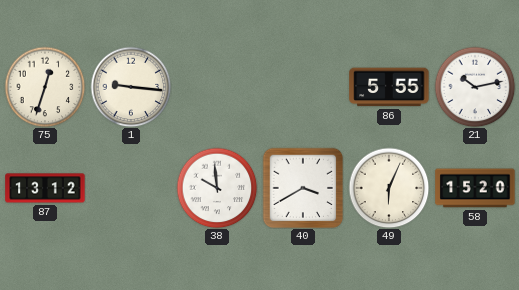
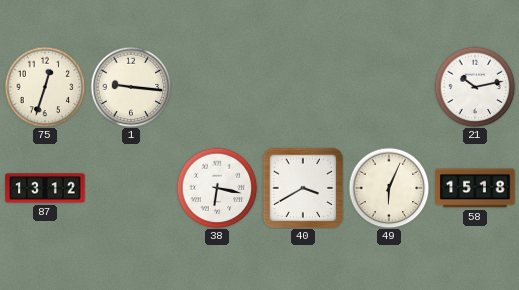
86: 5:55 -> none (389, 87)
38: 9:59 -> 6:17 (217, 188)
58: 15:20 -> 15:18 (475, 188)
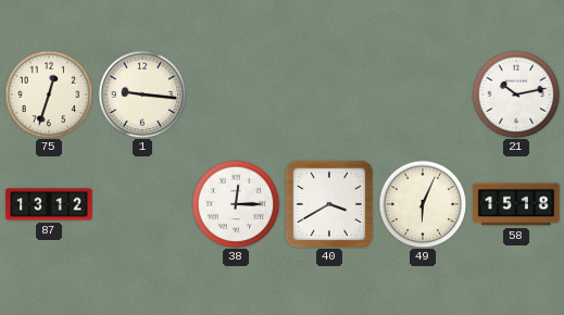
38: 6:17 -> 12:15 (236, 204)
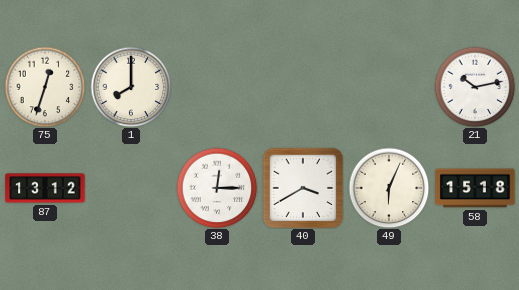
1: 9:16 -> 8:00 (131, 87)
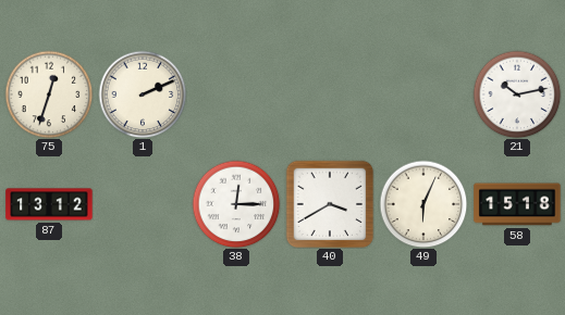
1: 8:00 -> 2:11 (143, 94)
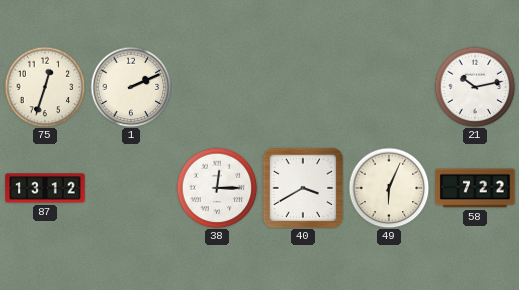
58: 15:18 -> 7:22 (475, 188)
